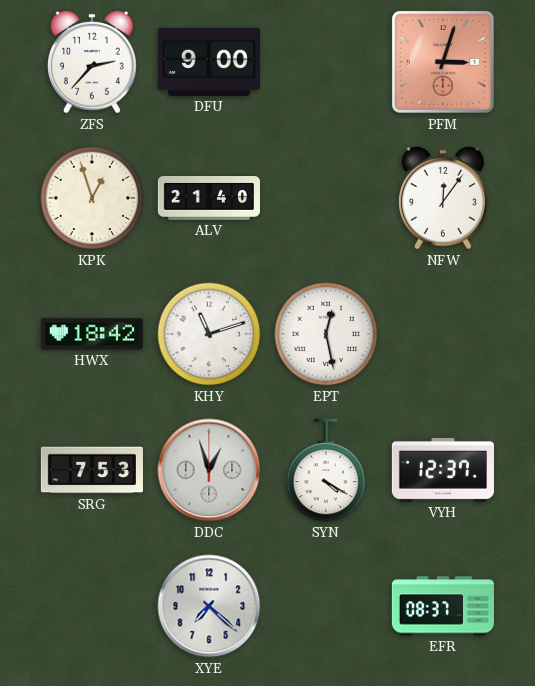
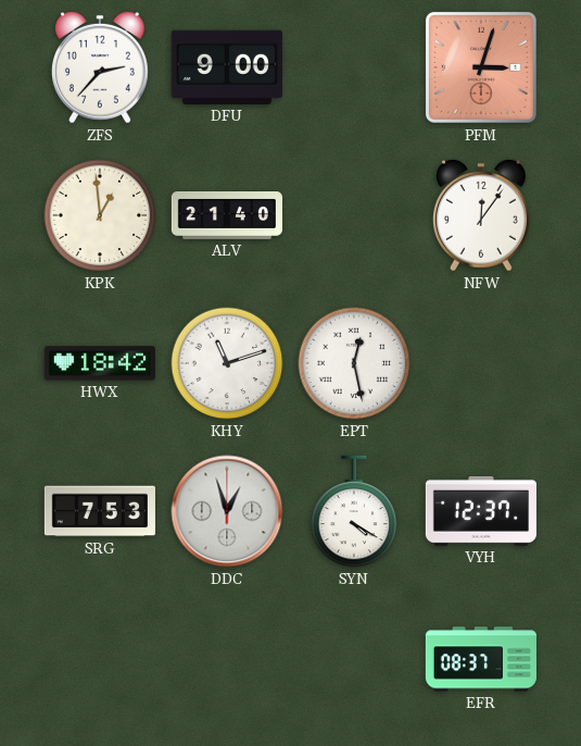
KPK: 12:57 -> 12:59 (100, 215)
XYE: 7:22 -> none (209, 606)
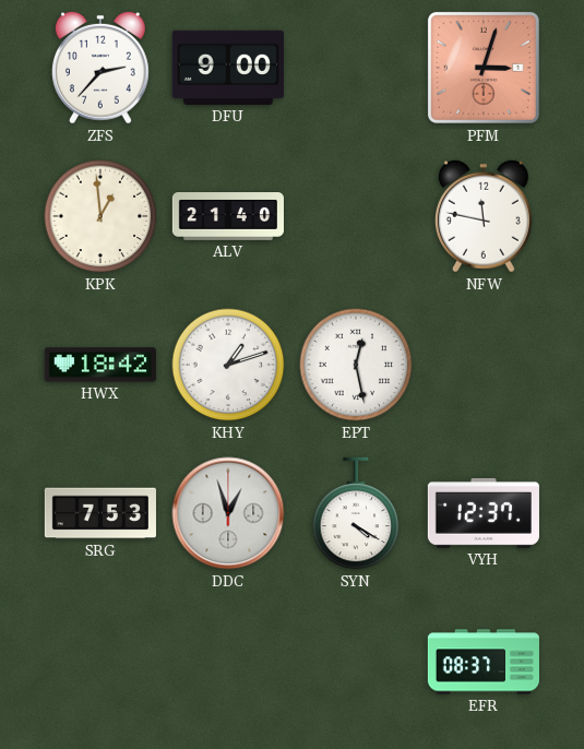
NFW: 12:06 -> 11:47 (484, 216)
KHY: 11:12 -> 1:12 (228, 365)
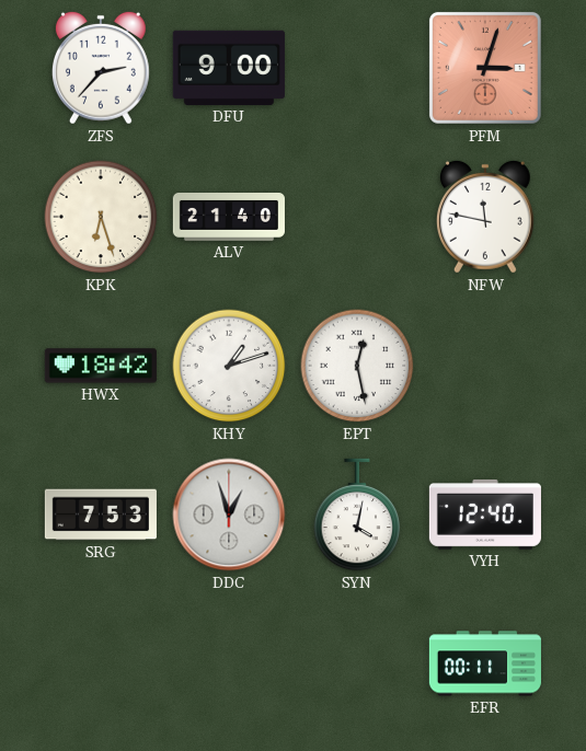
KPK: 12:59 -> 6:27 (101, 217)
SYN: 4:20 -> 4:02 (357, 515)
VYH: 12:37 -> 12:40 (485, 515)
EFR: 08:37 -> 00:11 (485, 663)
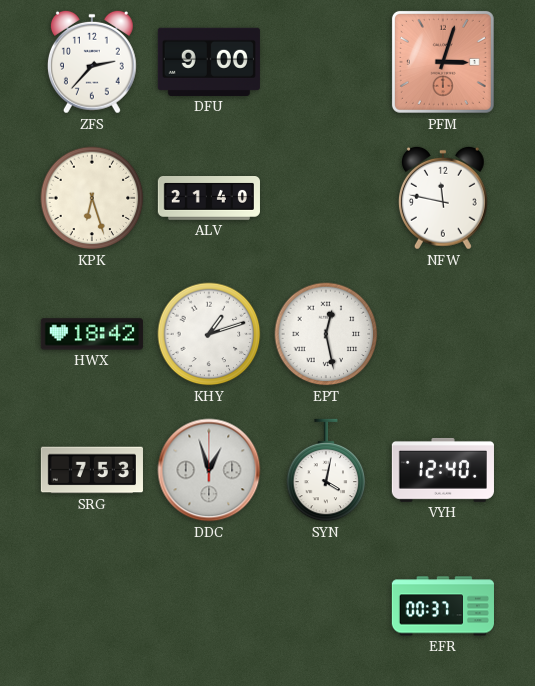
EFR: 00:11 -> 00:37 (443, 606)
